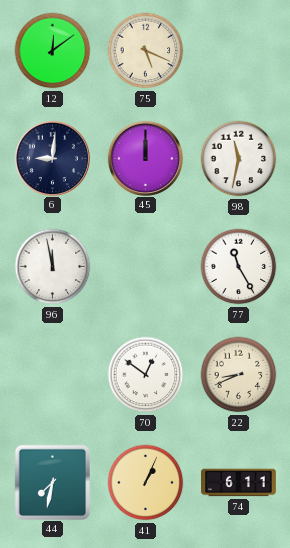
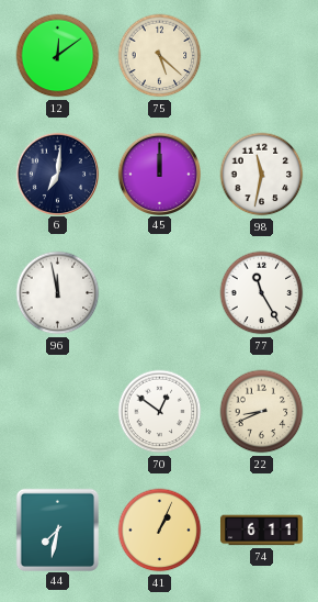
75: 5:19 -> 5:22 (160, 56)
6: 9:01 -> 7:01 (57, 174)
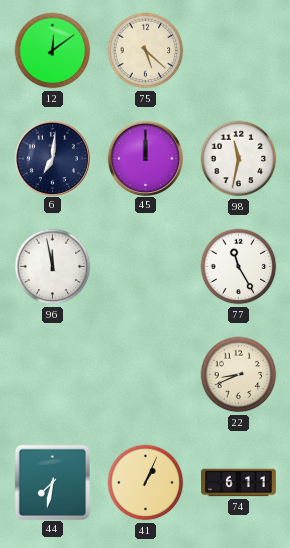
70: 12:51 -> none (160, 412)
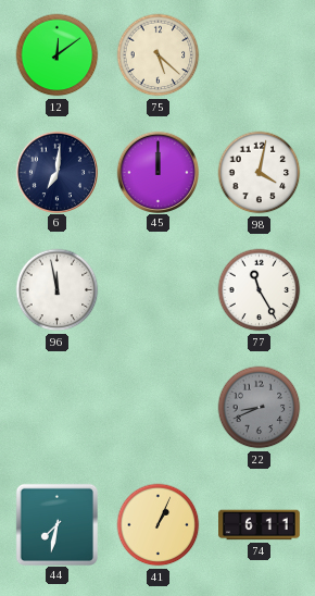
98: 11:32 -> 4:02 (260, 173)
22 dial: cream -> grey (260, 408)
